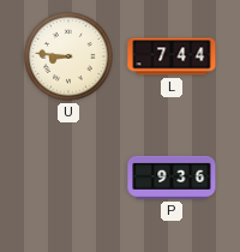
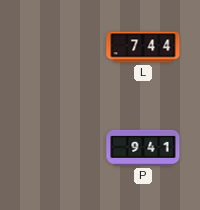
U: 8:46 -> none (68, 56)
P: 9:36 -> 9:41 (143, 148)
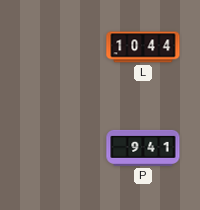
L: 7:44 -> 10:44 (143, 47)
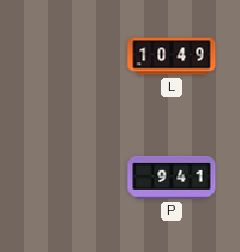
L: 10:44 -> 10:49 (172, 56)
